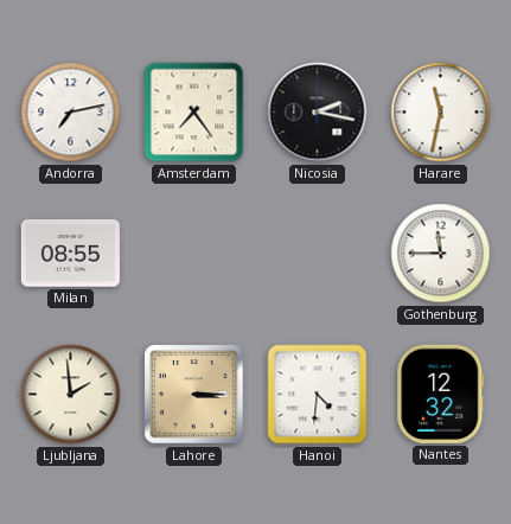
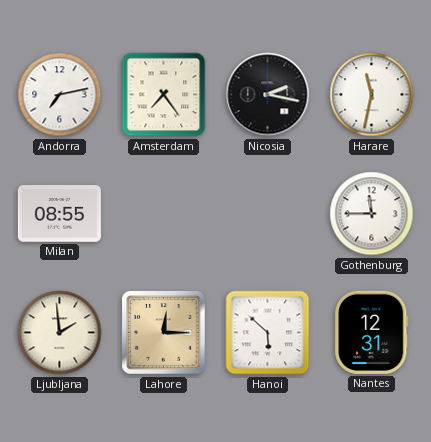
Lahore: 3:15 -> 12:15 (164, 333)
Hanoi: 4:31 -> 5:52 (268, 333)
Nantes: 12:32 -> 12:31 (372, 332)
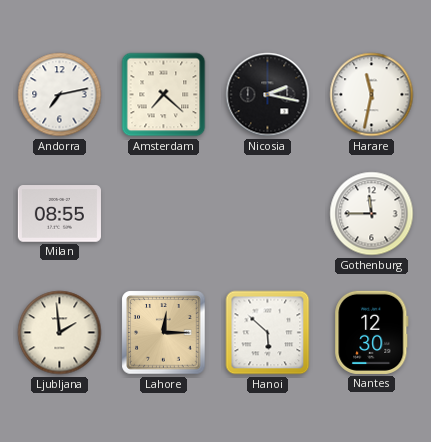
Amsterdam: 7:24 -> 7:22 (164, 95)
Nantes: 12:31 -> 12:30 (372, 332)
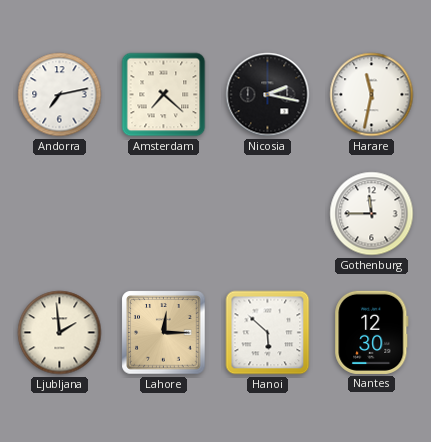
Milan: 08:55 -> none (59, 214)
